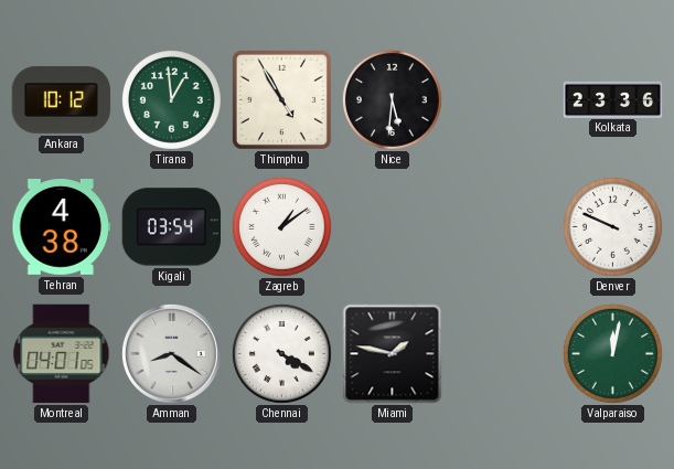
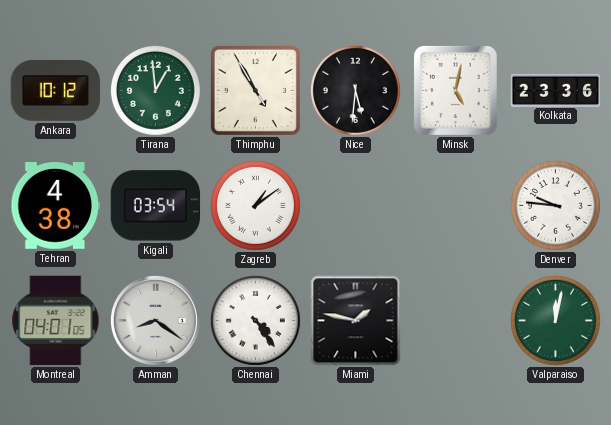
Minsk: none -> 5:02 (455, 90)
Denver: 9:49 -> 9:46 (555, 205)
Chennai: 4:20 -> 4:24 (255, 320)
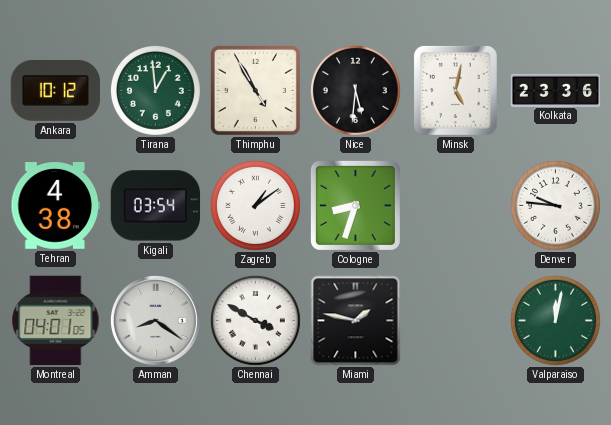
Cologne: none -> 8:33 (355, 205)
Chennai: 4:24 -> 3:50 (255, 320)
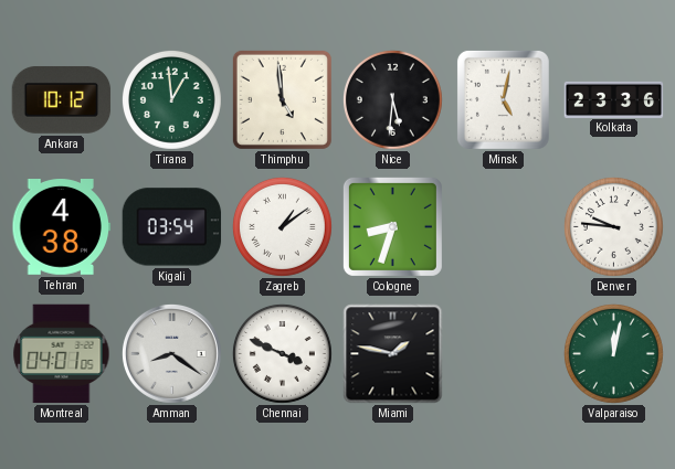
Thimphu: 4:55 -> 4:59 (282, 99)
Chennai: 3:50 -> 3:49 (282, 353)
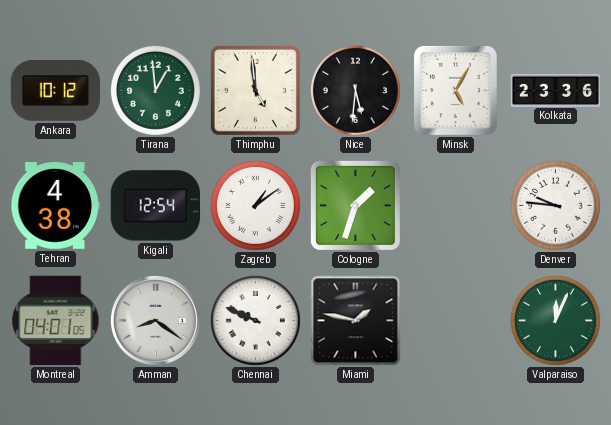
Minsk: 5:02 -> 5:05 (455, 90)
Kigali: 03:54 -> 12:54 (156, 206)
Cologne: 8:33 -> 1:33 (355, 205)
Chennai: 3:49 -> 9:49 (255, 320)
Valparaiso: 12:02 -> 12:04 (555, 320)
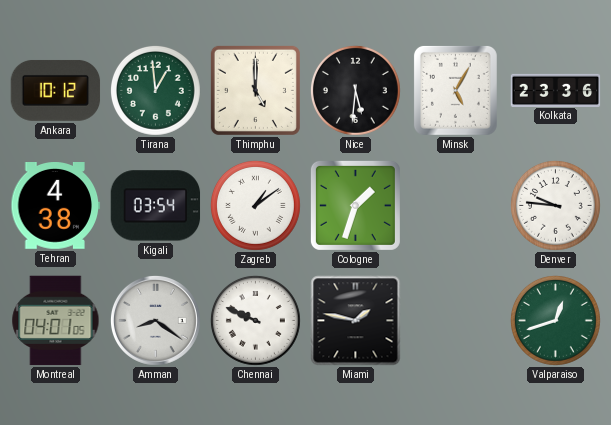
Thimphu: 4:59 -> 5:00 (255, 90)
Kigali: 12:54 -> 03:54 (156, 206)
Valparaiso: 12:04 -> 12:42 (555, 320)
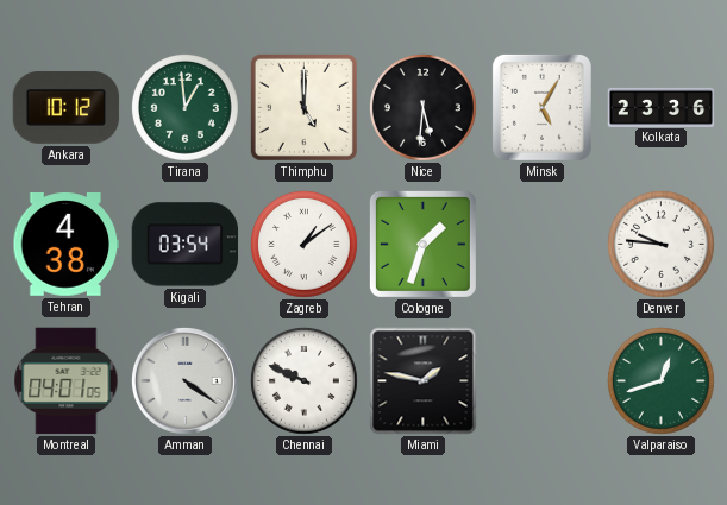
Amman: 8:21 -> 4:21 (184, 380)
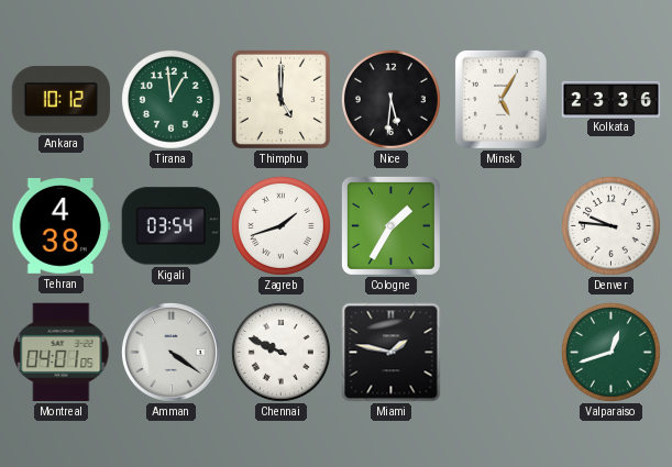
Zagreb: 1:09 -> 1:42 (280, 225)
Cologne: 1:33 -> 1:35 (390, 225)
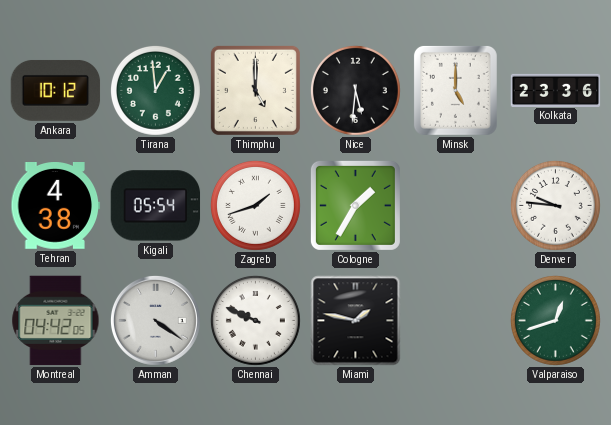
Minsk: 5:05 -> 5:00 (455, 90)
Kigali: 03:54 -> 05:54 (156, 206)
Montreal: 04:01 -> 04:42 (56, 321)
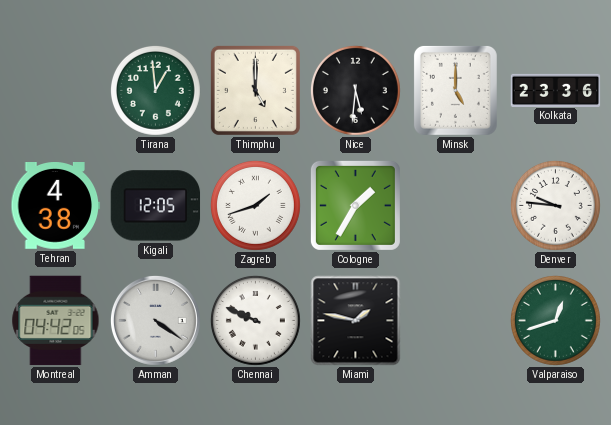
Ankara: 10:12 -> none (56, 90)
Kigali: 05:54 -> 12:05 (156, 206)
